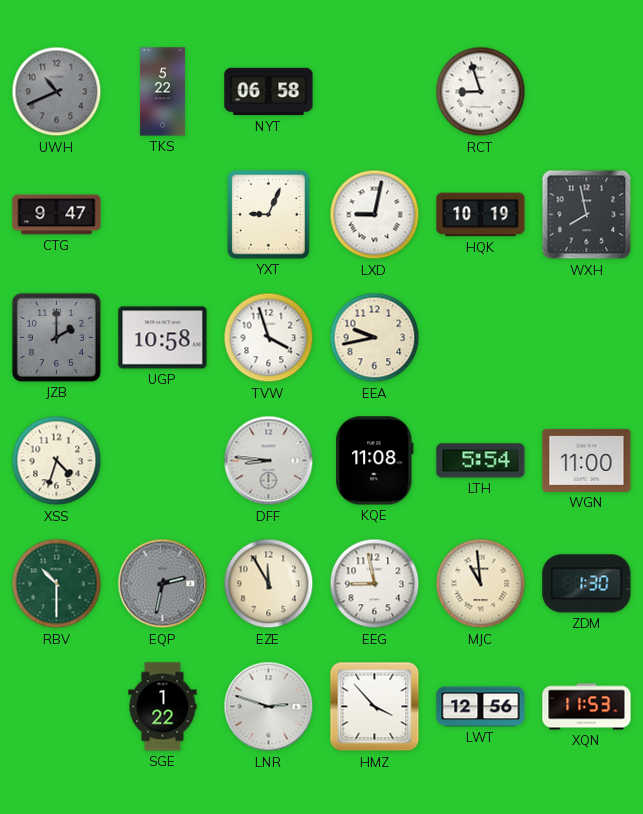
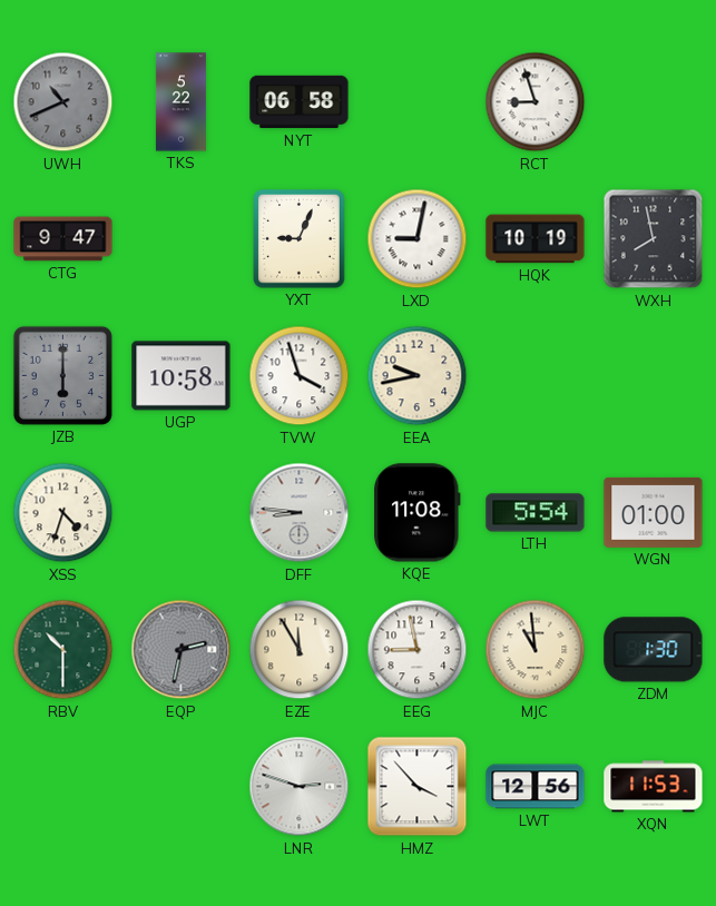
JZB: 2:00 -> 6:00 (62, 375)
WGN: 11:00 -> 01:00 (654, 512)
SGE: 1:22 -> none (163, 707)
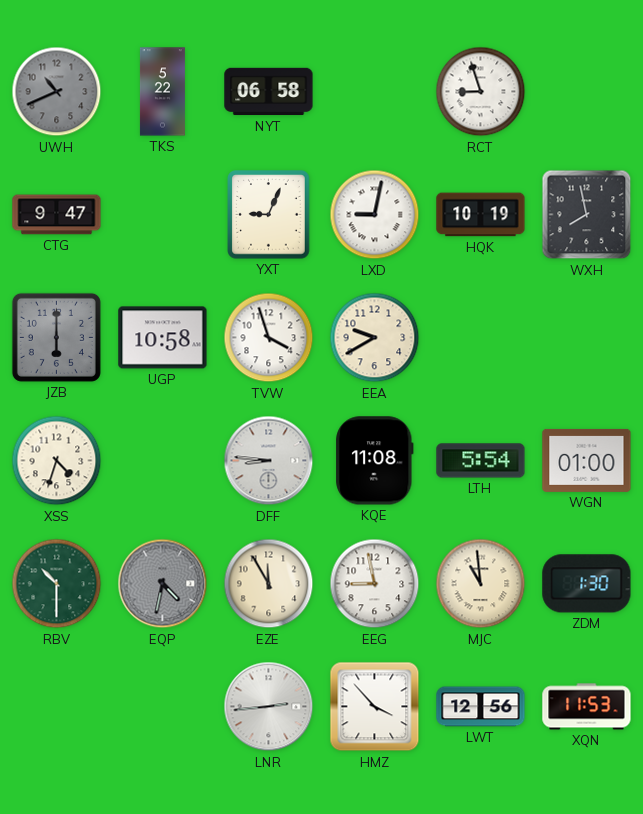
EEA: 9:43 -> 9:40 (375, 338)
EQP: 2:32 -> 4:32 (163, 584)
LNR: 2:48 -> 2:44 (269, 707)
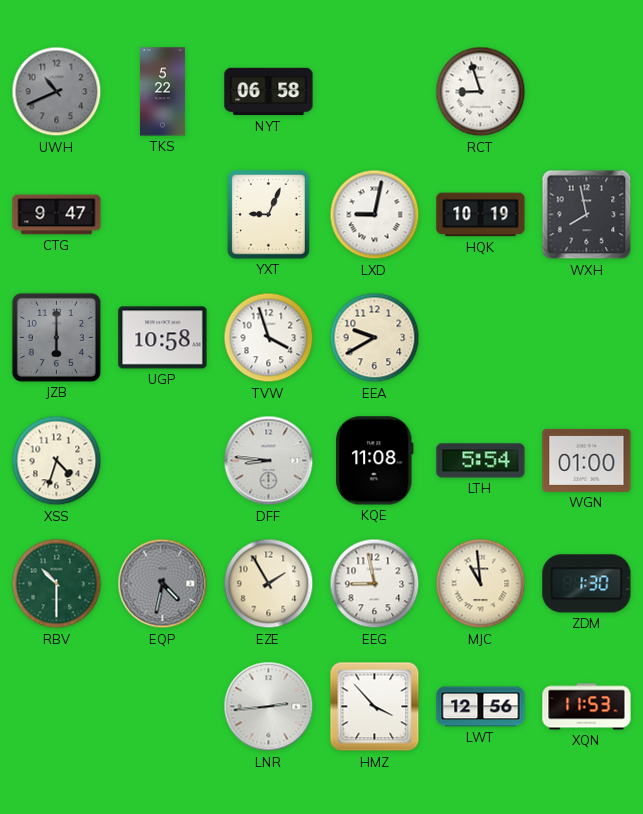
EZE: 11:55 -> 1:55 (269, 584)
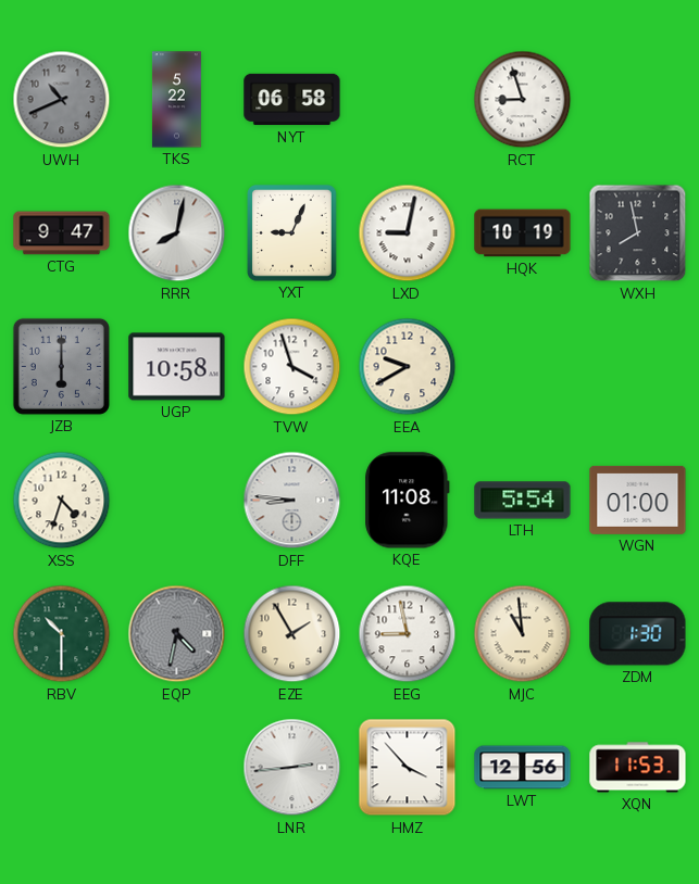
RRR: none -> 8:02 (177, 233)
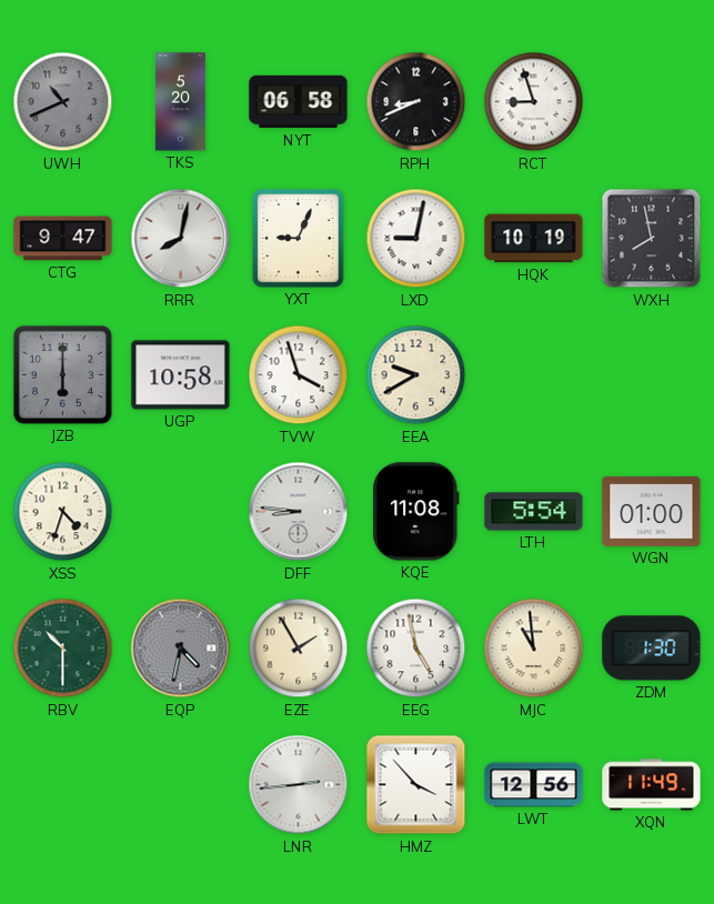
TKS: 5:22 -> 5:20 (180, 102)
RPH: none -> 8:41 (416, 102)
EEG: 8:58 -> 4:58 (416, 649)
XQN: 11:53 -> 11:49 (652, 785)
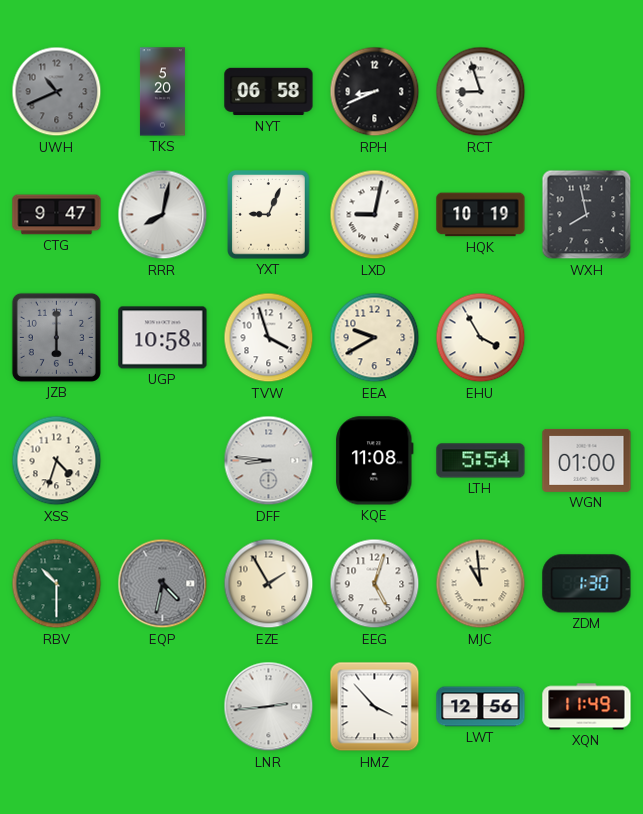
EHU: none -> 3:55 (481, 338)
EEG: 4:58 -> 5:03 (375, 584)
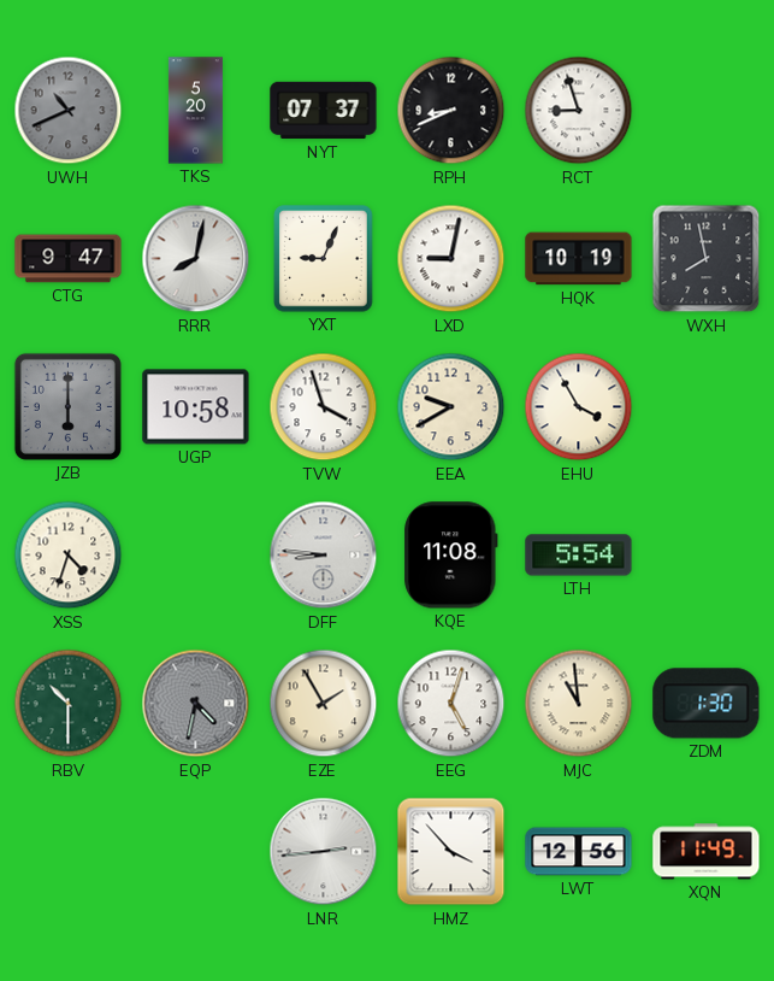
NYT: 06:58 -> 07:37 (324, 111)
WGN: 01:00 -> none (587, 460)
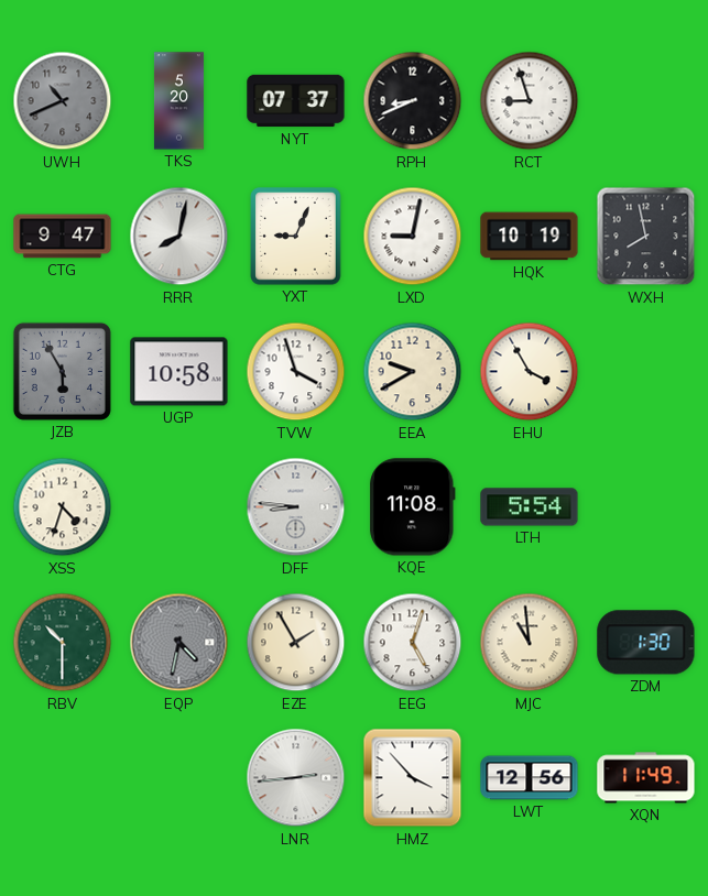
JZB: 6:00 -> 5:55 (62, 371)
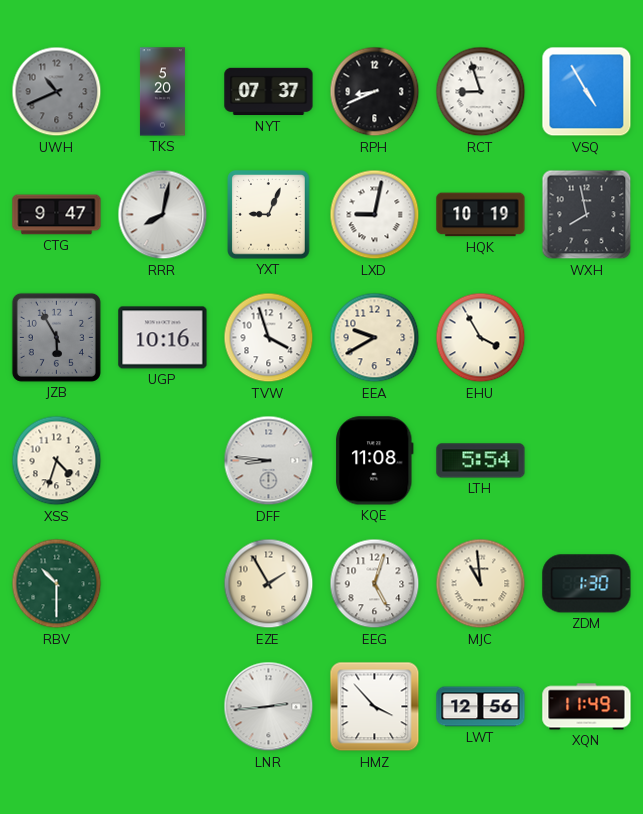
VSQ: none -> 4:55 (587, 92)
UGP: 10:58 -> 10:16 (163, 338)
EQP: 4:32 -> none (179, 643)
